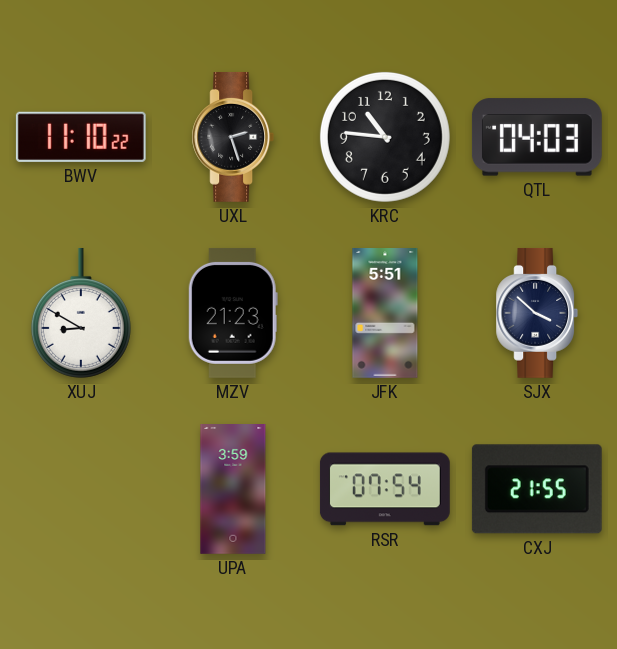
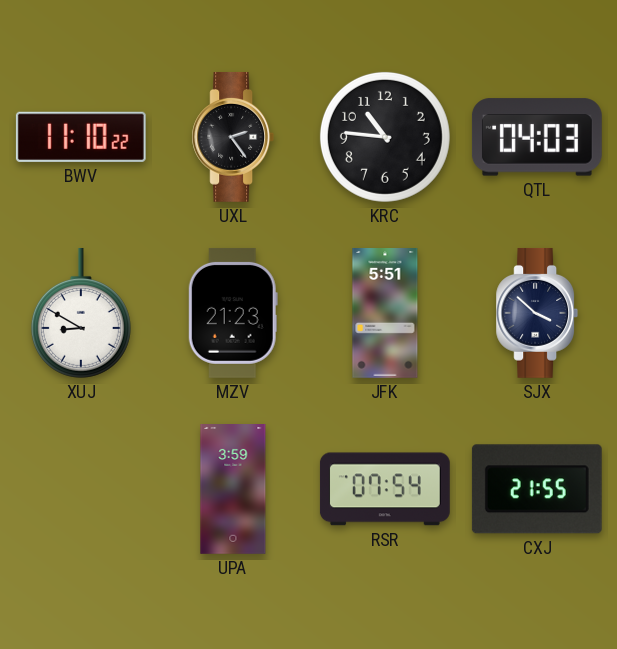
UXL: 2:27 -> 2:24 (233, 137)
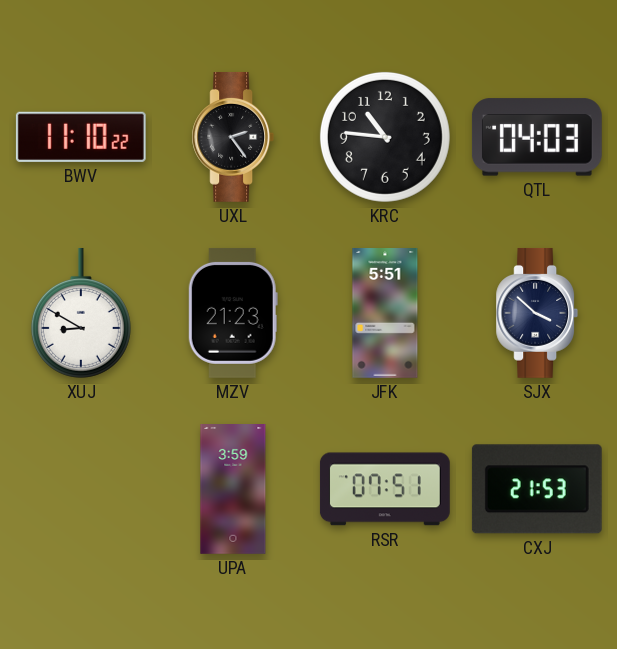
RSR: 07:54 -> 07:51 (385, 489)
CXJ: 21:55 -> 21:53 (537, 489)
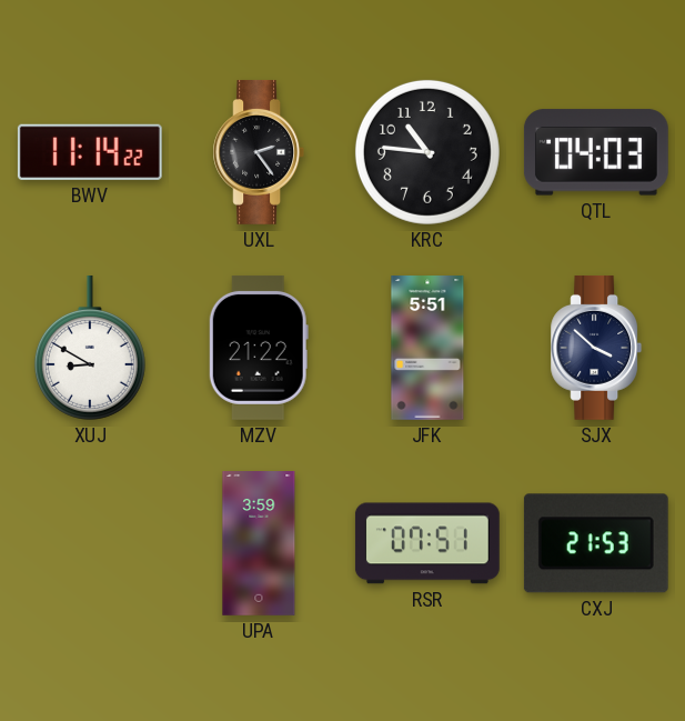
BWV: 11:10 -> 11:14 (90, 152)
MZV: 21:23 -> 21:22 (259, 348)
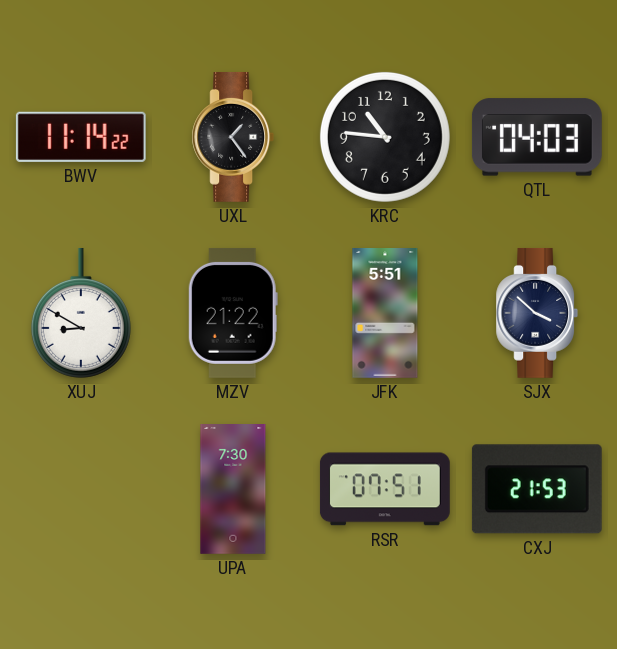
UXL: 2:24 -> 1:24 (233, 137)
UPA: 3:59 -> 7:30 (233, 490)
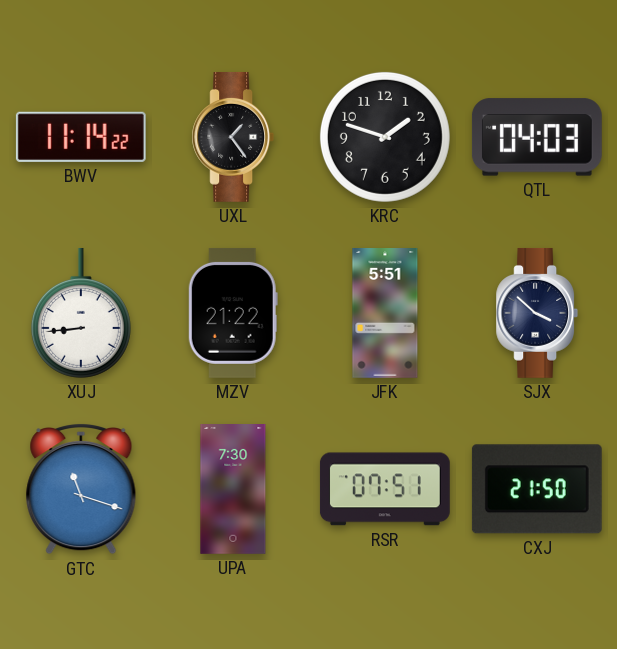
KRC: 10:46 -> 1:48 (385, 137)
XUJ: 8:50 -> 8:44 (81, 313)
GTC: none -> 11:18 (81, 489)
CXJ: 21:53 -> 21:50 (537, 489)
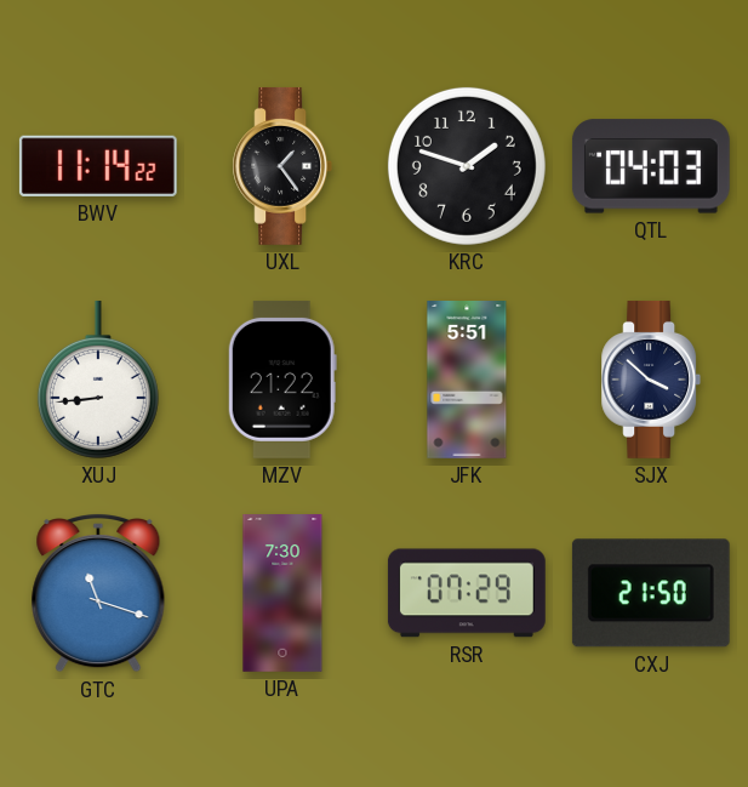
RSR: 07:51 -> 07:29 (467, 593)
